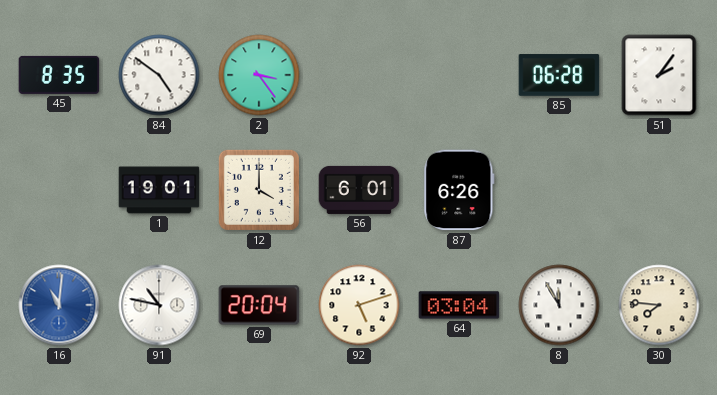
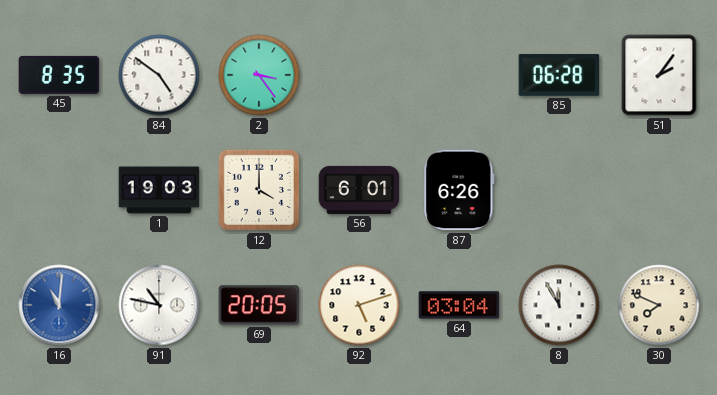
1: 19:01 -> 19:03 (159, 190)
69: 20:04 -> 20:05 (259, 305)
30: 7:46 -> 7:49 (659, 305)
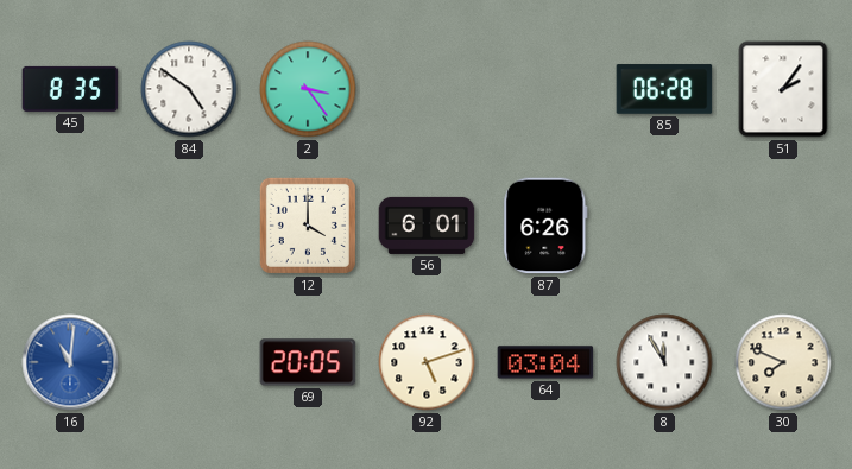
1: 19:03 -> none (159, 190)
91: 10:47 -> none (159, 305)
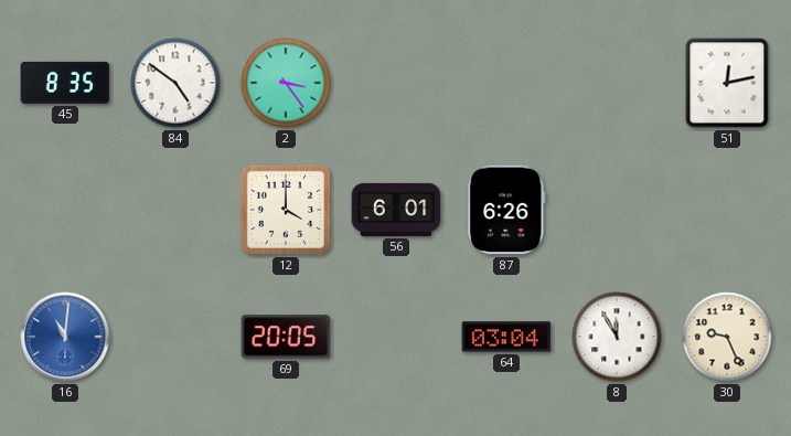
85: 06:28 -> none (664, 89)
51: 2:06 -> 12:13 (727, 83)
92: 5:12 -> none (427, 362)
30: 7:49 -> 9:26 (727, 337)
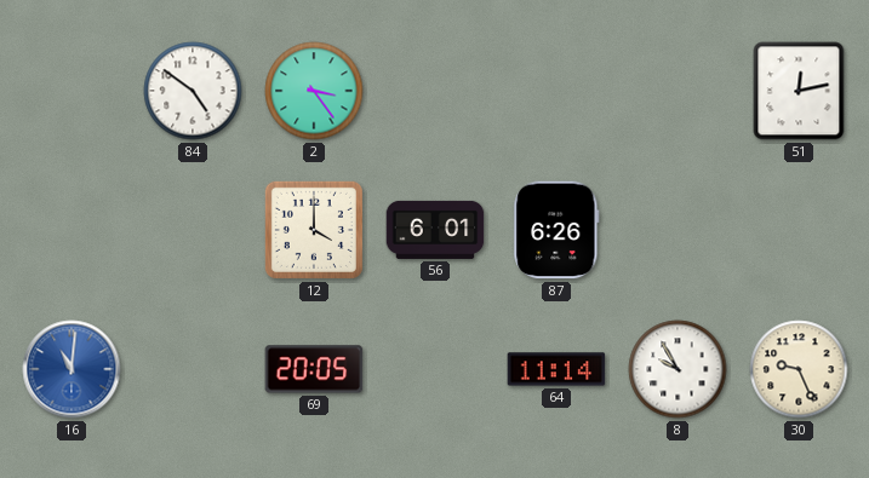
45: 8:35 -> none (65, 83)
64: 03:04 -> 11:14 (556, 369)
8: 11:55 -> 9:55 (678, 369)
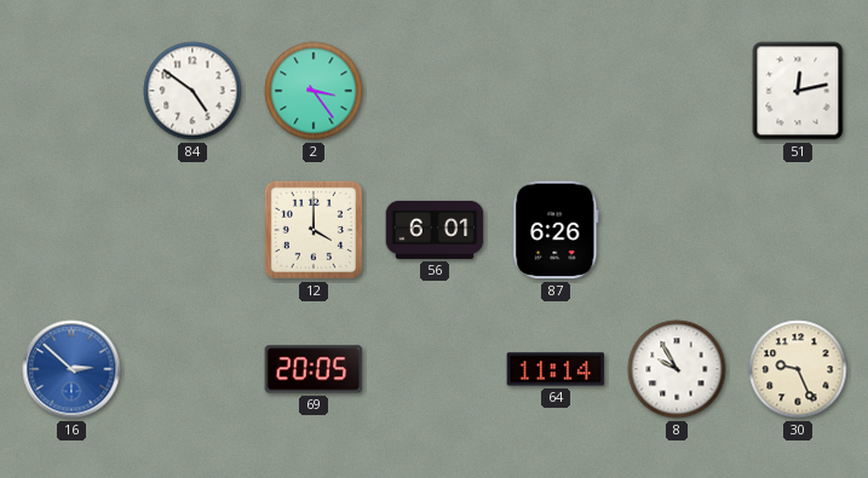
16: 11:01 -> 2:52 (71, 369)
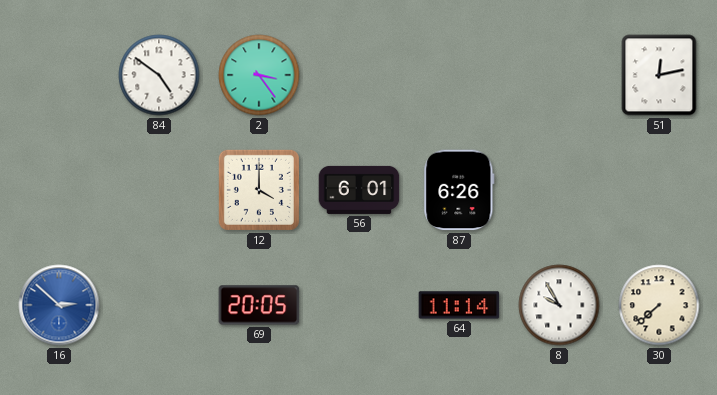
30: 9:26 -> 7:38 (659, 305)
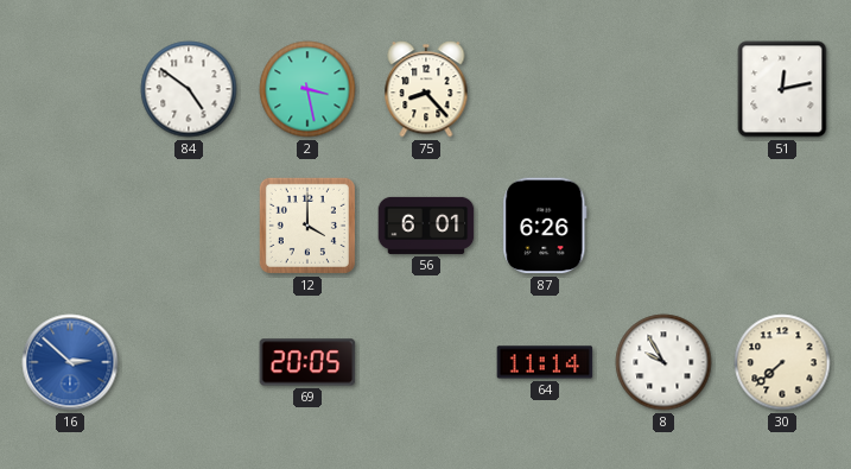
2: 3:24 -> 3:28 (307, 89)
75: none -> 8:23 (426, 89)
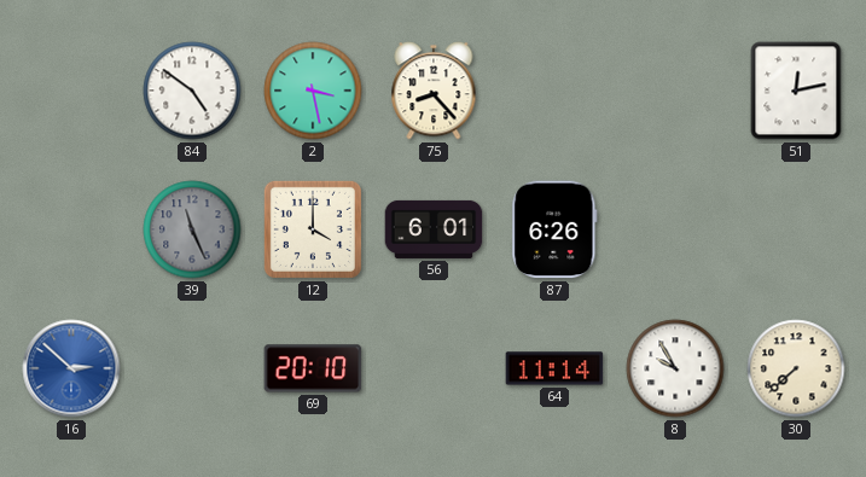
39: none -> 11:26 (192, 229)
69: 20:05 -> 20:10 (313, 368)
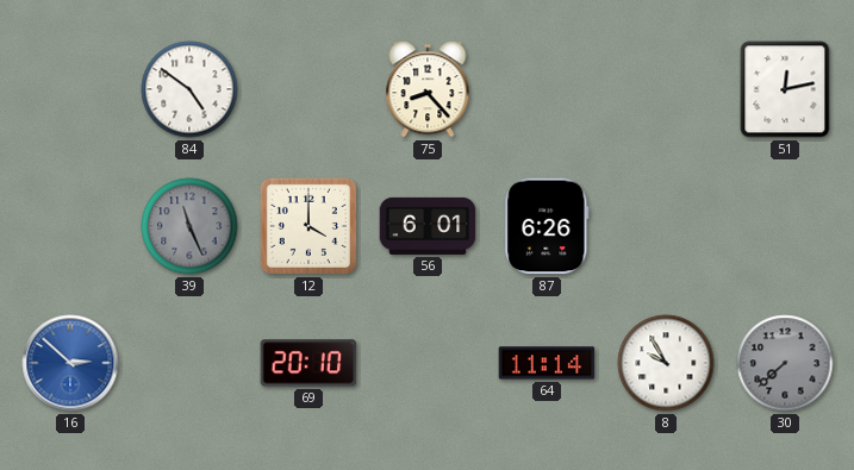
2: 3:28 -> none (313, 91)
30 dial: cream -> grey (785, 363)
